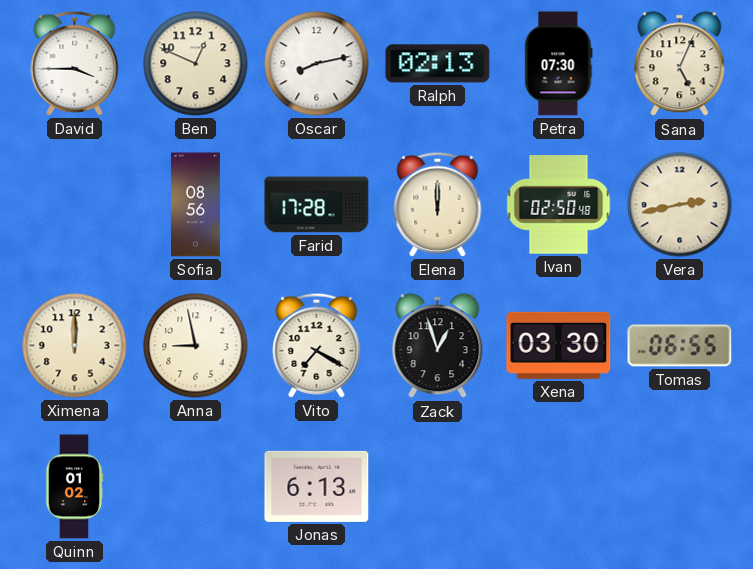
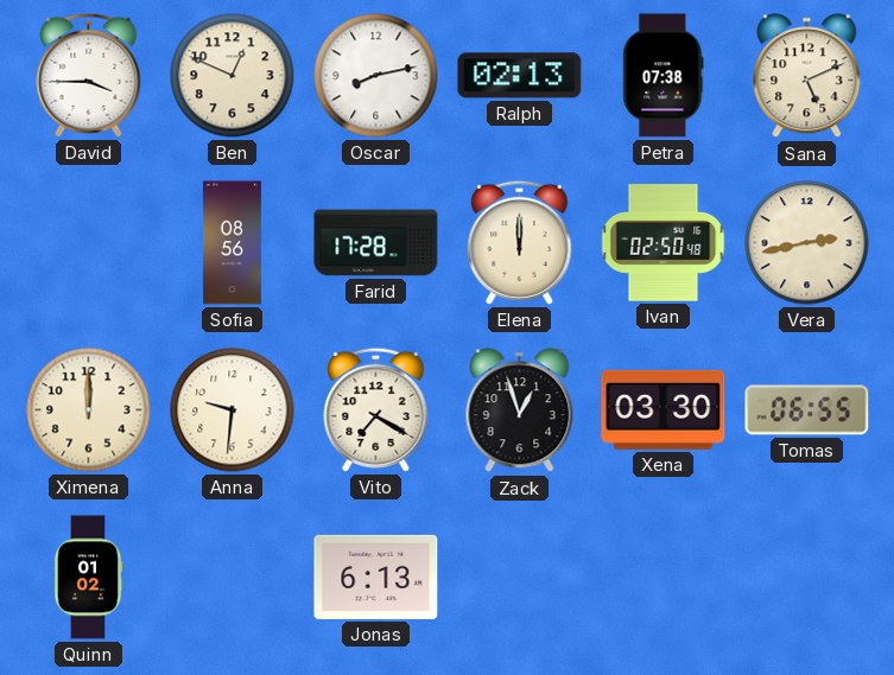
Petra: 07:30 -> 07:38 (664, 76)
Sana: 5:04 -> 5:11 (807, 76)
Anna: 8:58 -> 9:31 (233, 410)
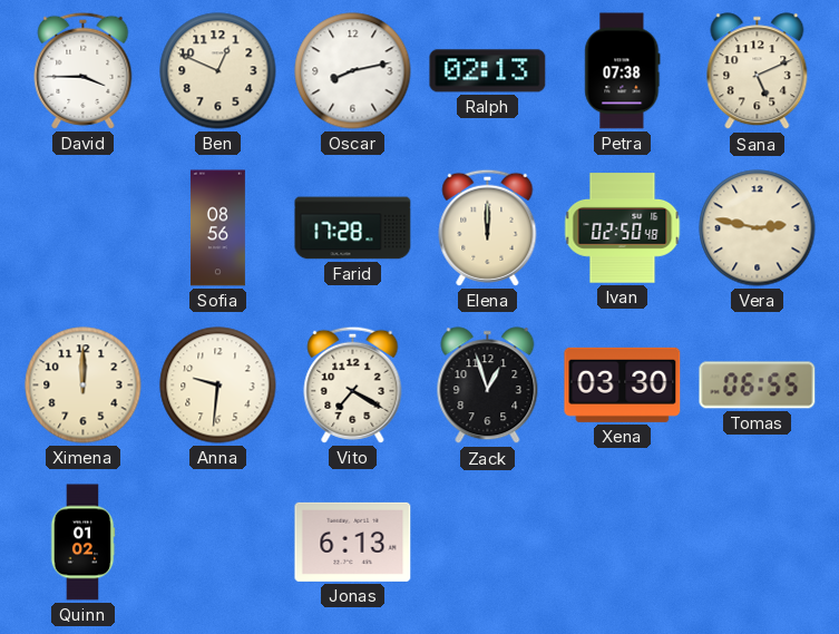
Vera: 2:43 -> 2:47 (758, 228)
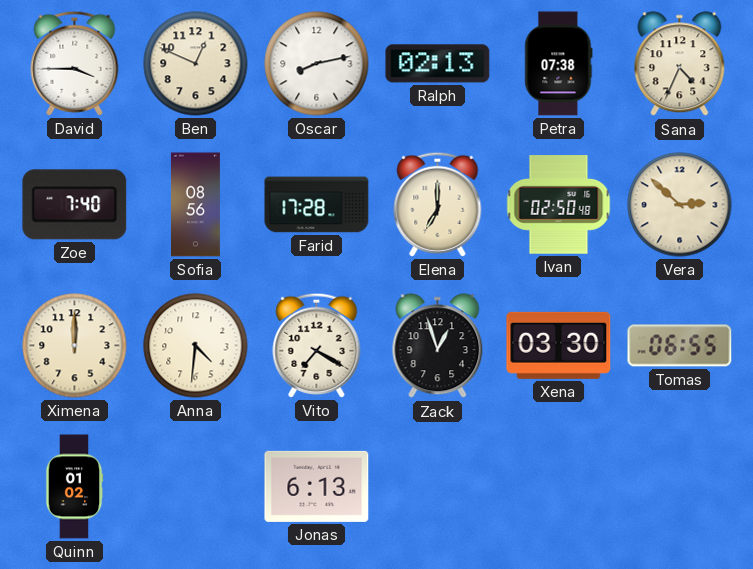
Sana: 5:11 -> 4:34 (680, 64)
Zoe: none -> 7:40 (75, 205)
Elena: 12:00 -> 7:00 (438, 204)
Vera: 2:47 -> 2:52 (680, 205)
Anna: 9:31 -> 4:31 (196, 346)
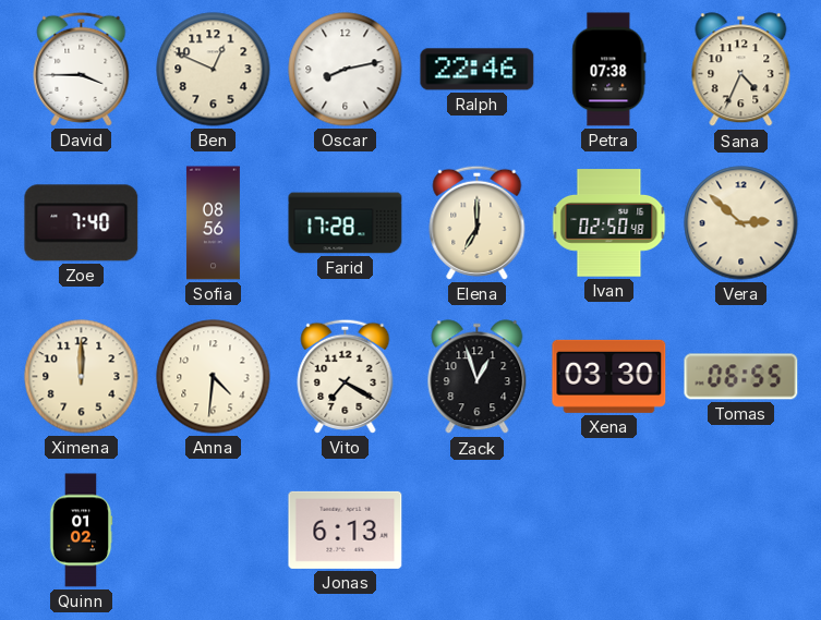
Ralph: 02:13 -> 22:46 (478, 70)
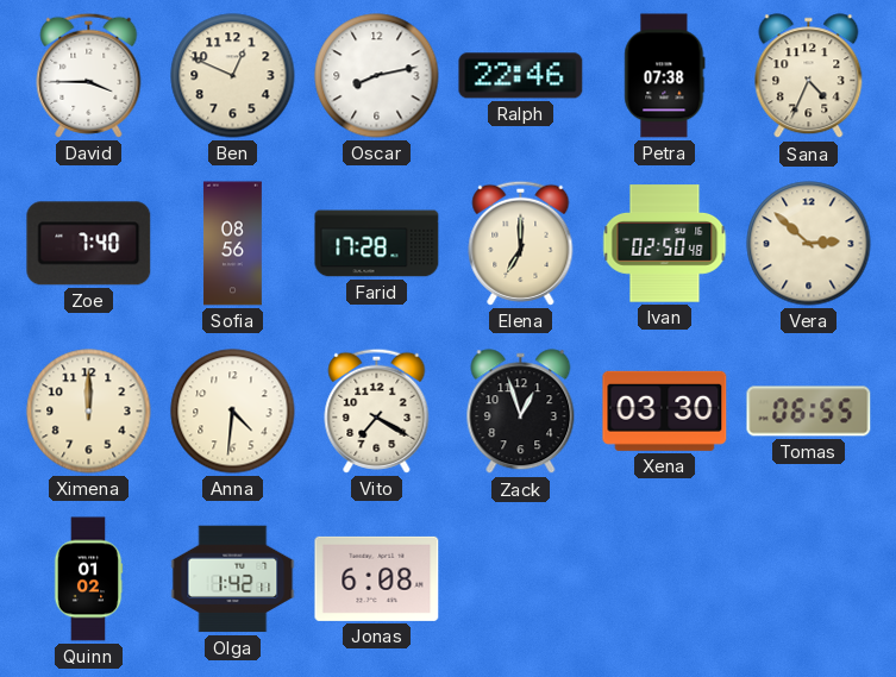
Olga: none -> 1:42 (233, 579)
Jonas: 6:13 -> 6:08 (377, 578)
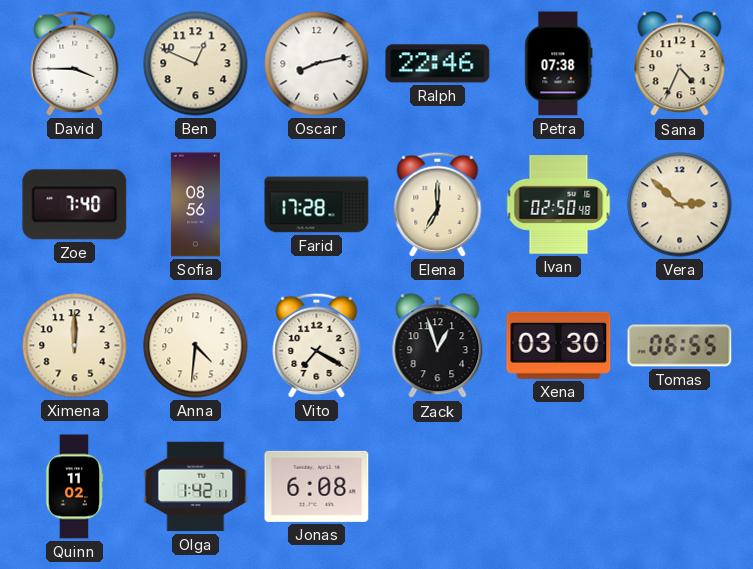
Quinn: 01:02 -> 11:02 (74, 487)
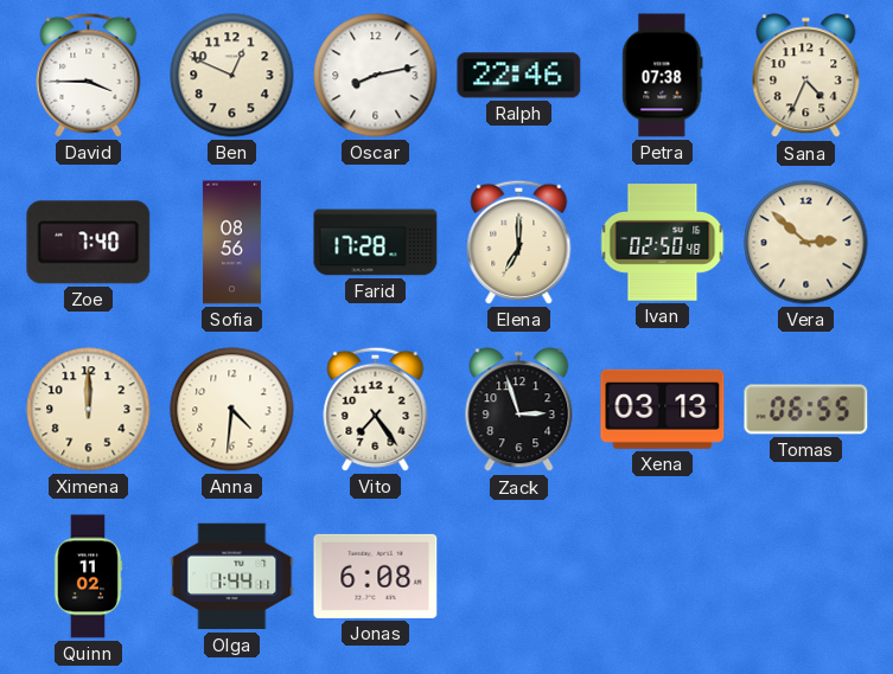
Vito: 7:20 -> 7:24 (376, 409)
Zack: 12:57 -> 2:57 (519, 410)
Xena: 03:30 -> 03:13 (663, 409)
Olga: 1:42 -> 1:44 (232, 577)
